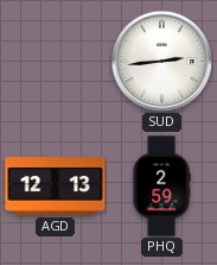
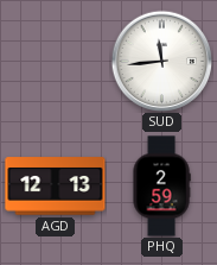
SUD: 2:44 -> 11:44 (161, 61)
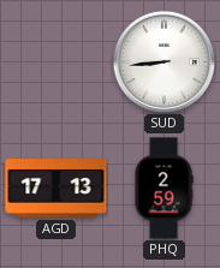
SUD: 11:44 -> 8:44 (163, 61)
AGD: 12:13 -> 17:13 (57, 189)
